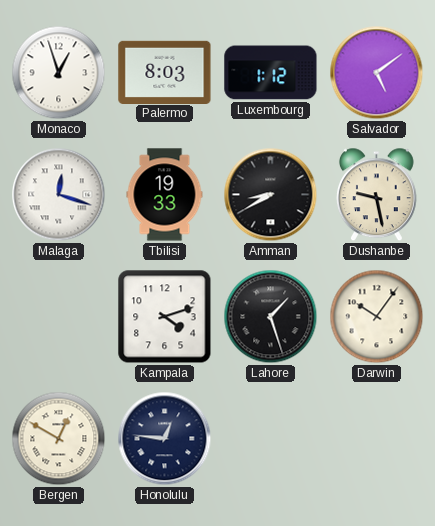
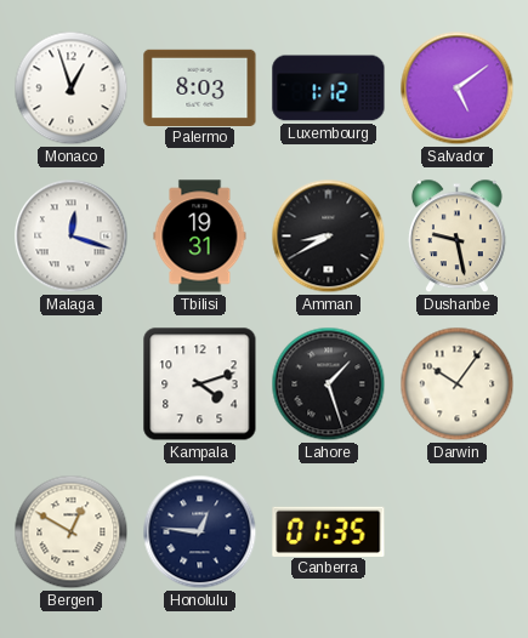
Tbilisi: 19:33 -> 19:31 (200, 237)
Canberra: none -> 01:35 (329, 531)
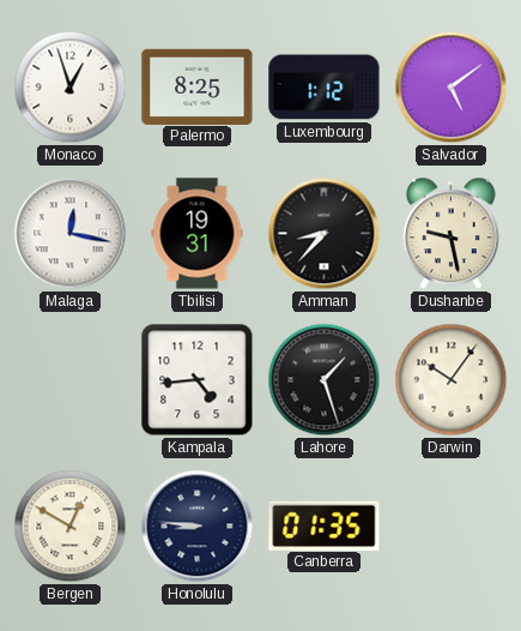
Palermo: 8:03 -> 8:25 (198, 86)
Malaga: 12:18 -> 12:17 (71, 234)
Amman: 8:40 -> 8:37 (325, 234)
Kampala: 4:12 -> 4:44 (198, 380)
Honolulu: 12:46 -> 8:46 (198, 527)
